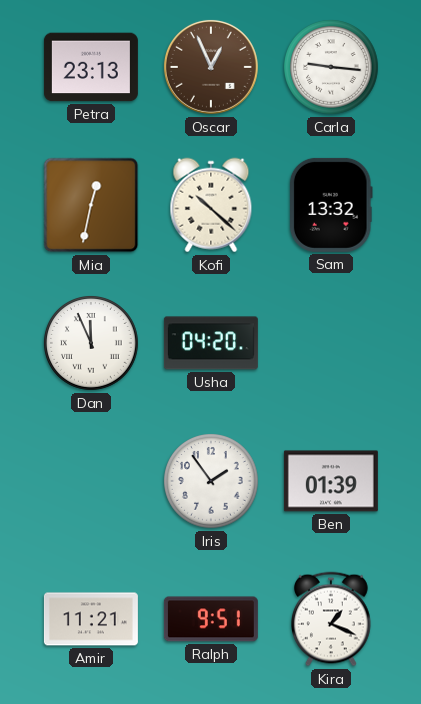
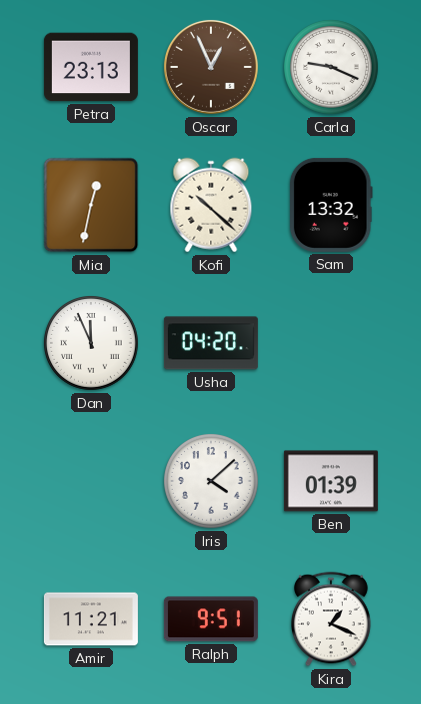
Carla: 9:16 -> 9:19 (332, 68)
Iris: 1:54 -> 4:08 (212, 482)
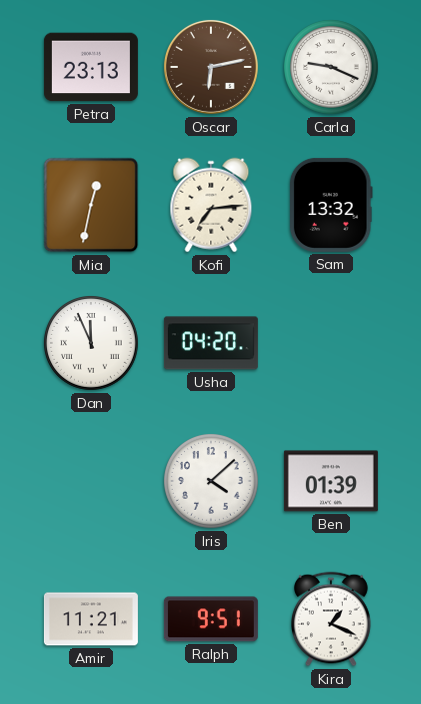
Oscar: 12:56 -> 6:13 (211, 67)
Kofi: 10:22 -> 7:14 (211, 205)
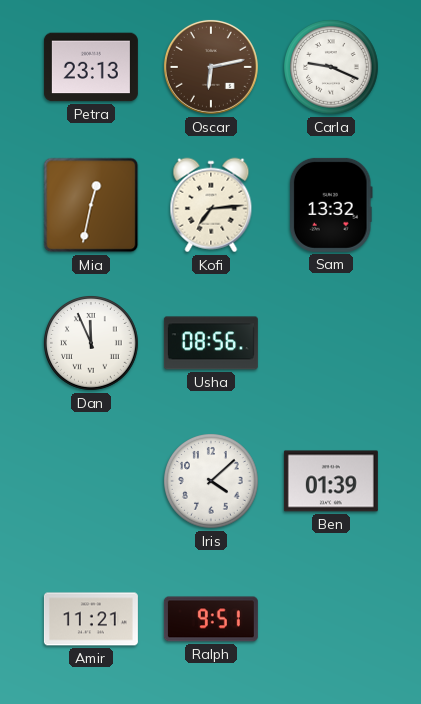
Usha: 04:20 -> 08:56 (211, 343)
Kira: 1:19 -> none (332, 619)
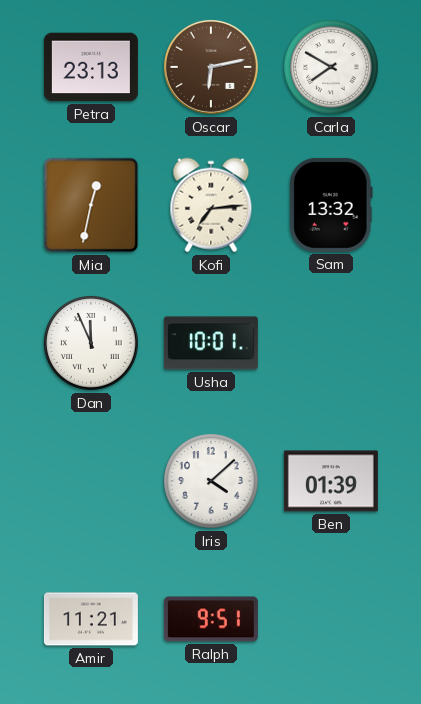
Carla: 9:19 -> 7:50 (332, 68)
Usha: 08:56 -> 10:01 (211, 343)
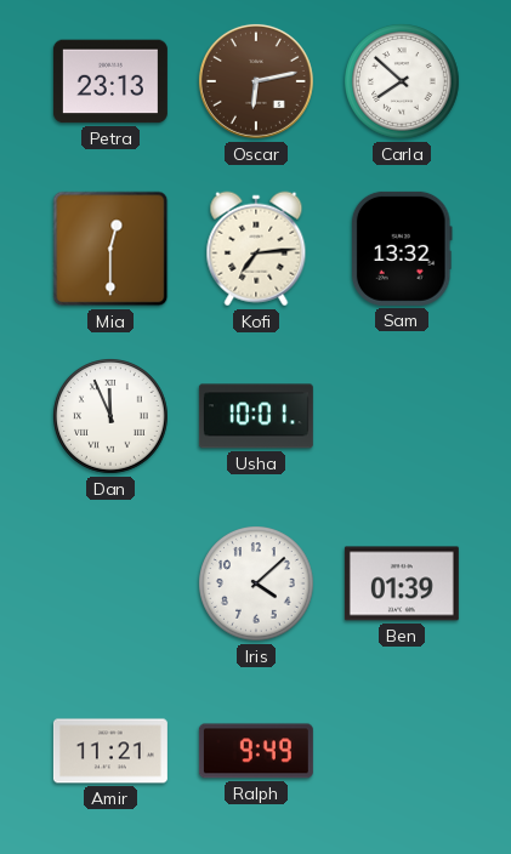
Carla: 7:50 -> 7:52 (403, 82)
Mia: 12:32 -> 12:30 (110, 249)
Ralph: 9:51 -> 9:49 (256, 751)
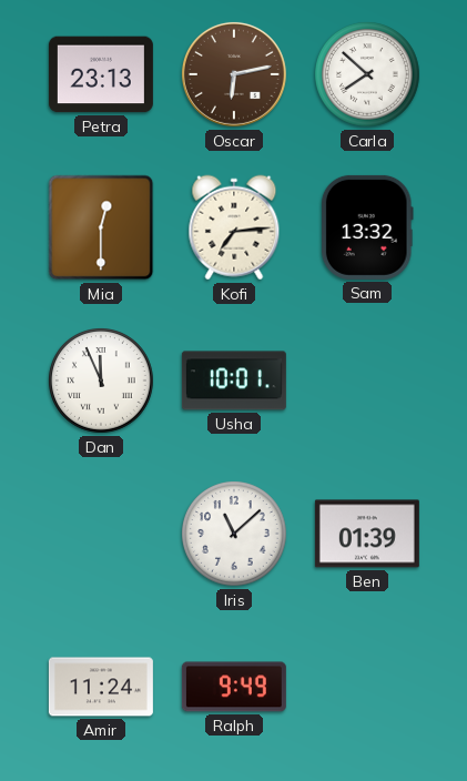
Iris: 4:08 -> 11:08 (235, 535)
Amir: 11:21 -> 11:24 (101, 687)
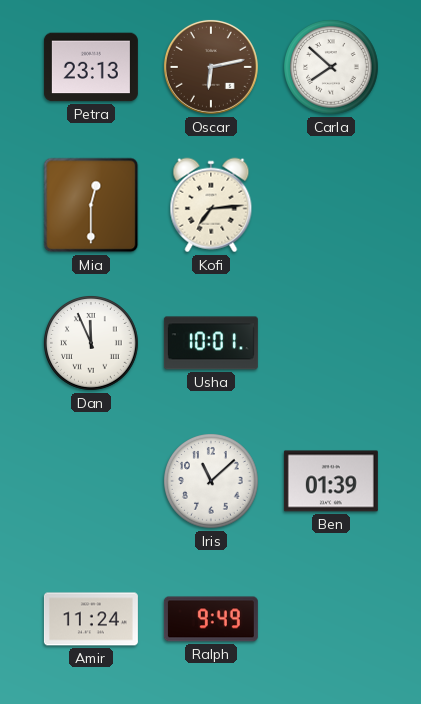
Sam: 13:32 -> none (367, 227)
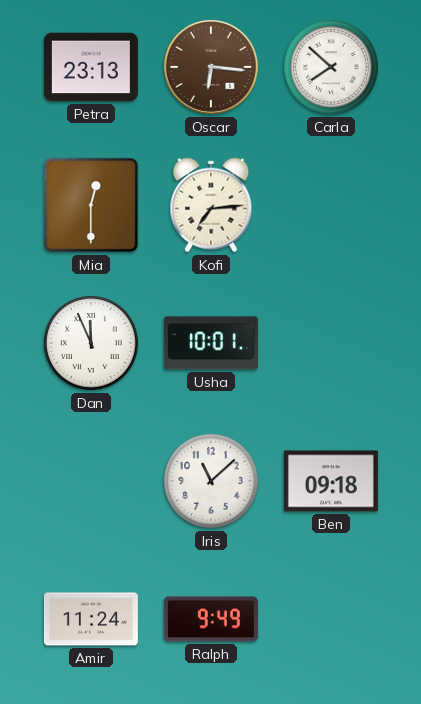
Oscar: 6:13 -> 6:16 (211, 67)
Ben: 01:39 -> 09:18 (331, 481)
